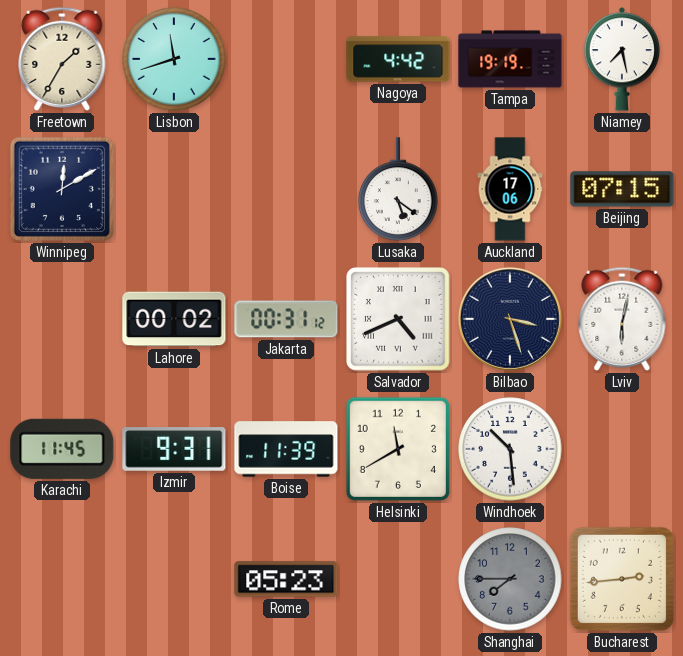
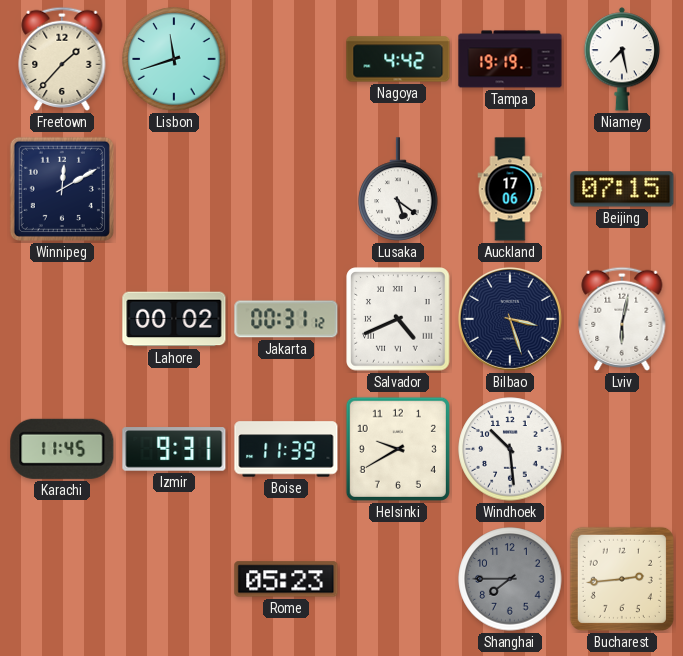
Freetown: 1:35 -> 1:37 (62, 59)
Helsinki: 11:40 -> 9:40 (398, 449)
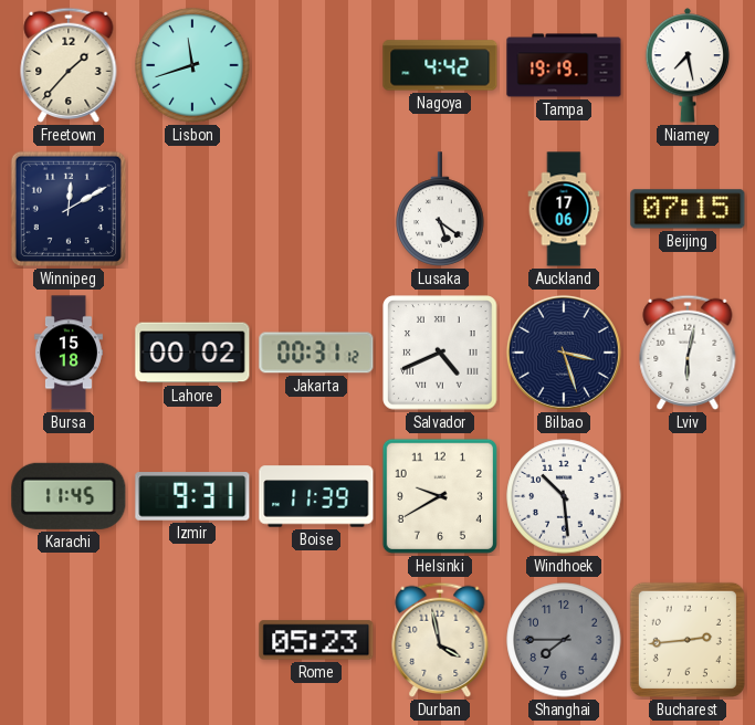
Bursa: none -> 15:18 (69, 353)
Durban: none -> 3:58 (440, 640)
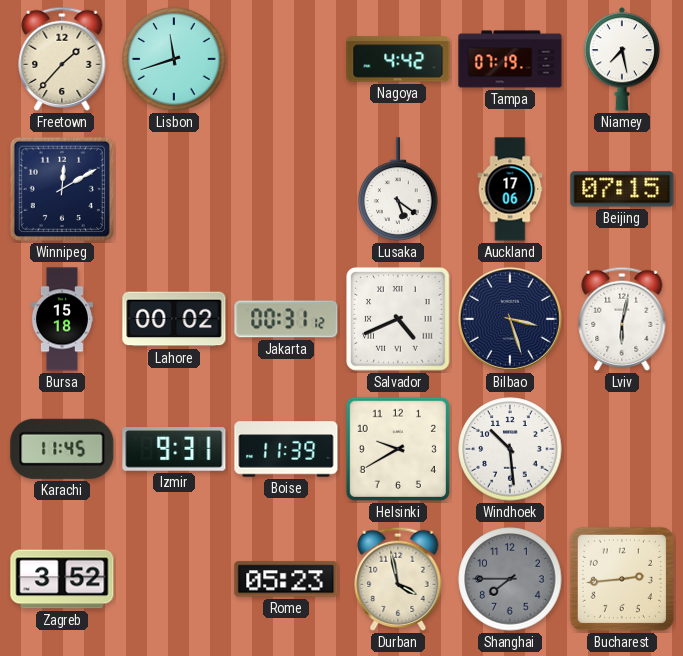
Tampa: 19:19 -> 07:19 (510, 59)
Zagreb: none -> 3:52 (62, 579)
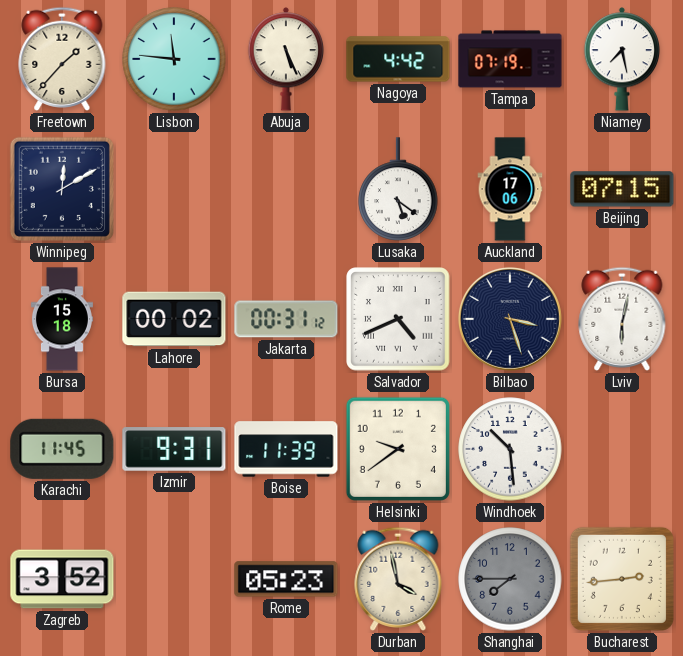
Lisbon: 11:42 -> 11:46 (174, 59)
Abuja: none -> 5:26 (286, 59)
Helsinki: 9:40 -> 9:39 (398, 449)
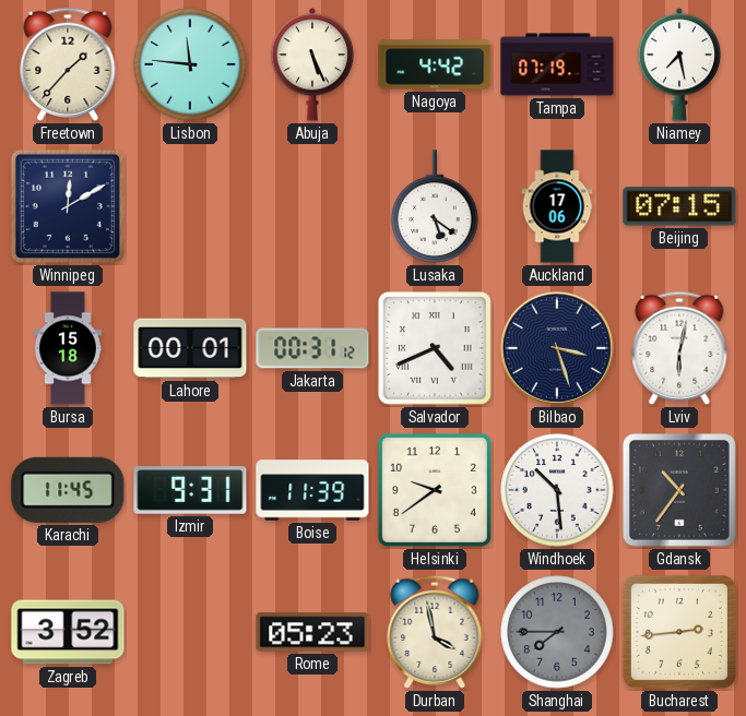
Lahore: 00:02 -> 00:01 (190, 348)
Gdansk: none -> 10:36 (679, 490)
